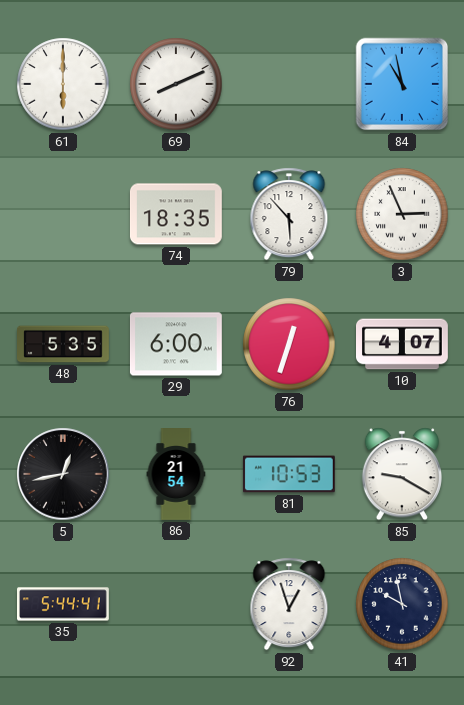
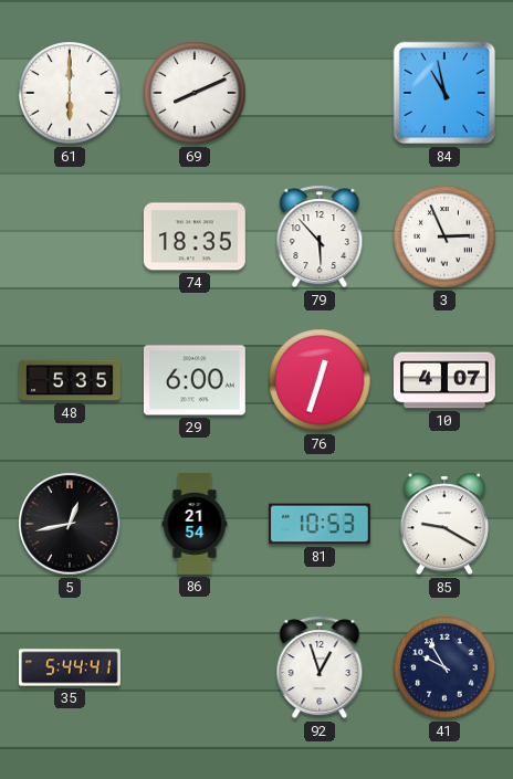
41: 9:58 -> 9:55 (444, 667)
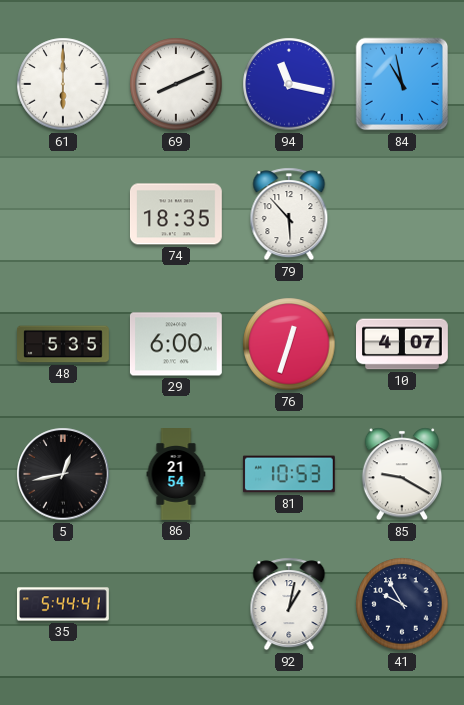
94: none -> 11:17 (289, 84)
3: 2:56 -> none (444, 236)
92: 12:57 -> 1:02 (289, 604)
